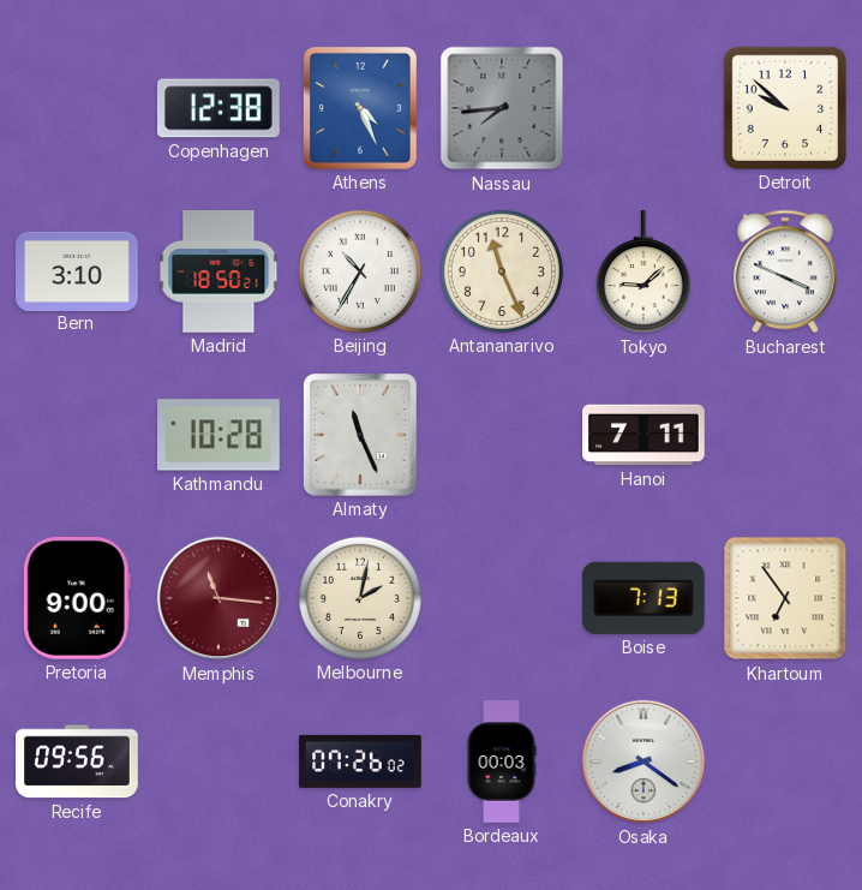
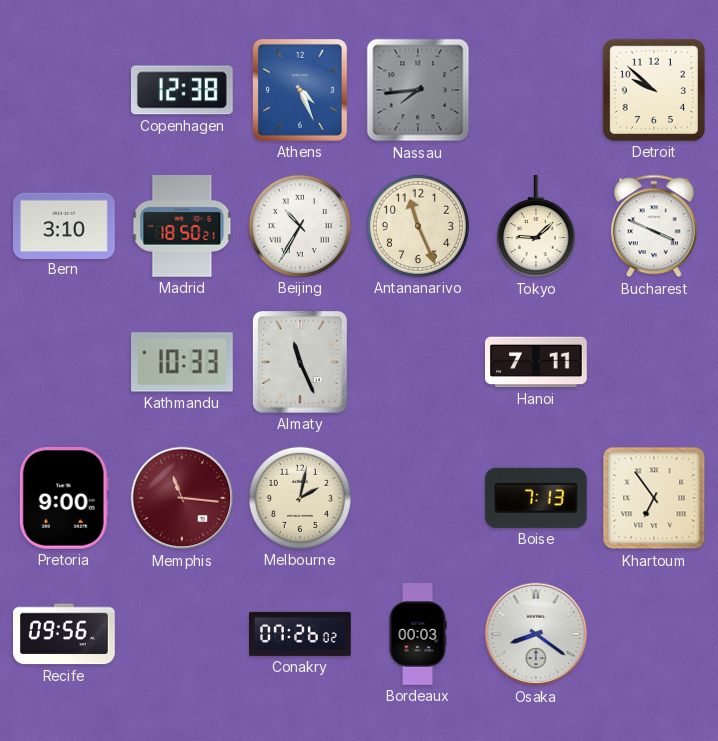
Kathmandu: 10:28 -> 10:33 (183, 362)
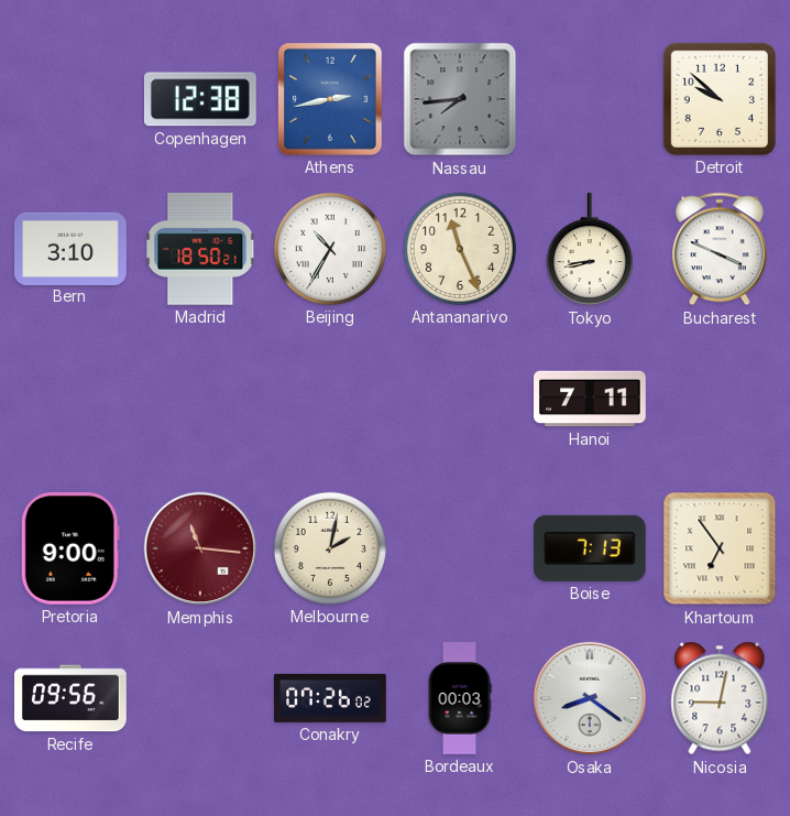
Athens: 4:26 -> 2:43 (330, 100)
Tokyo: 9:08 -> 8:43 (590, 250)
Kathmandu: 10:33 -> none (183, 362)
Almaty: 11:26 -> none (300, 363)
Nicosia: none -> 9:02 (720, 698)
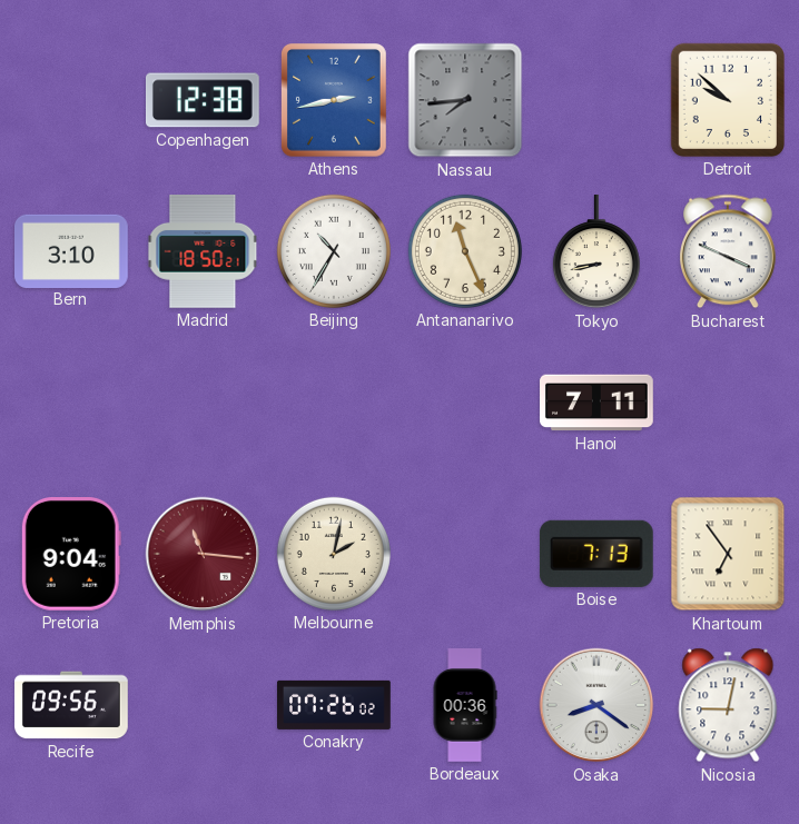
Pretoria: 9:00 -> 9:04 (71, 555)
Bordeaux: 00:03 -> 00:36 (465, 705)
